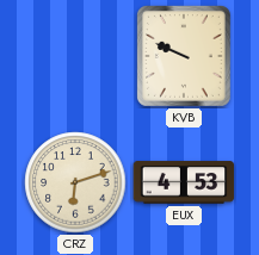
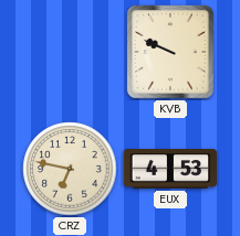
CRZ: 6:12 -> 6:47 (70, 169)
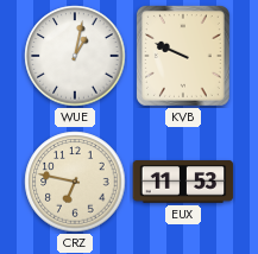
WUE: none -> 1:02 (75, 56)
EUX: 4:53 -> 11:53 (183, 182)
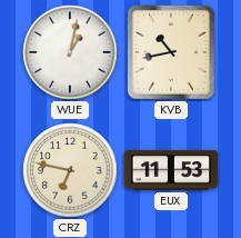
KVB: 9:49 -> 10:43 (171, 52)
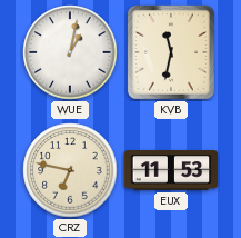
KVB: 10:43 -> 11:32 (171, 52)
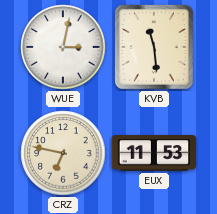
WUE: 1:02 -> 3:02 (63, 47)
KVB: 11:32 -> 11:29 (154, 47)
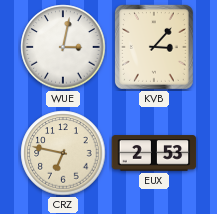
KVB: 11:29 -> 3:07 (154, 47)
EUX: 11:53 -> 2:53 (154, 153)
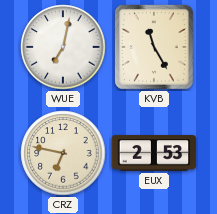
WUE: 3:02 -> 7:02 (63, 47)
KVB: 3:07 -> 11:25 (154, 47)
